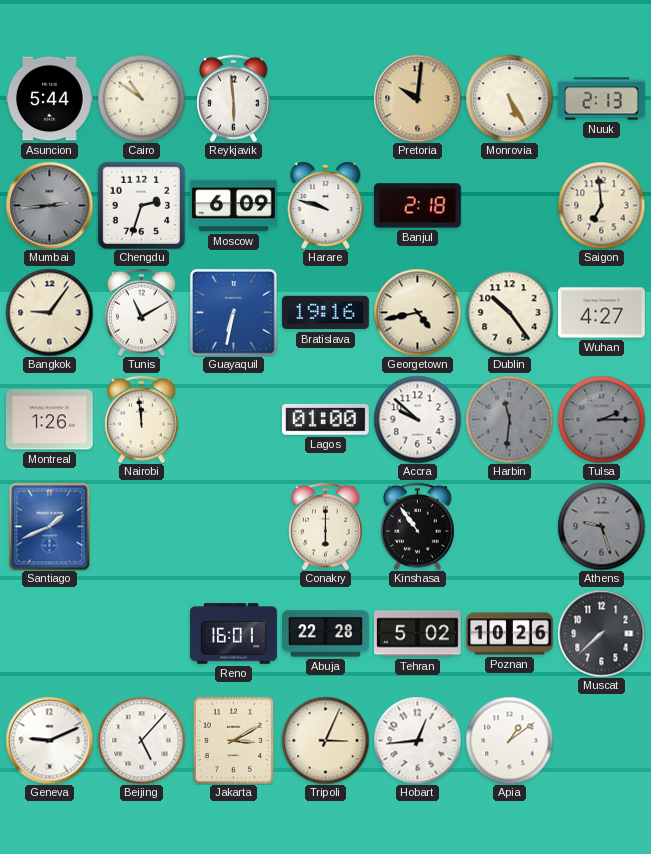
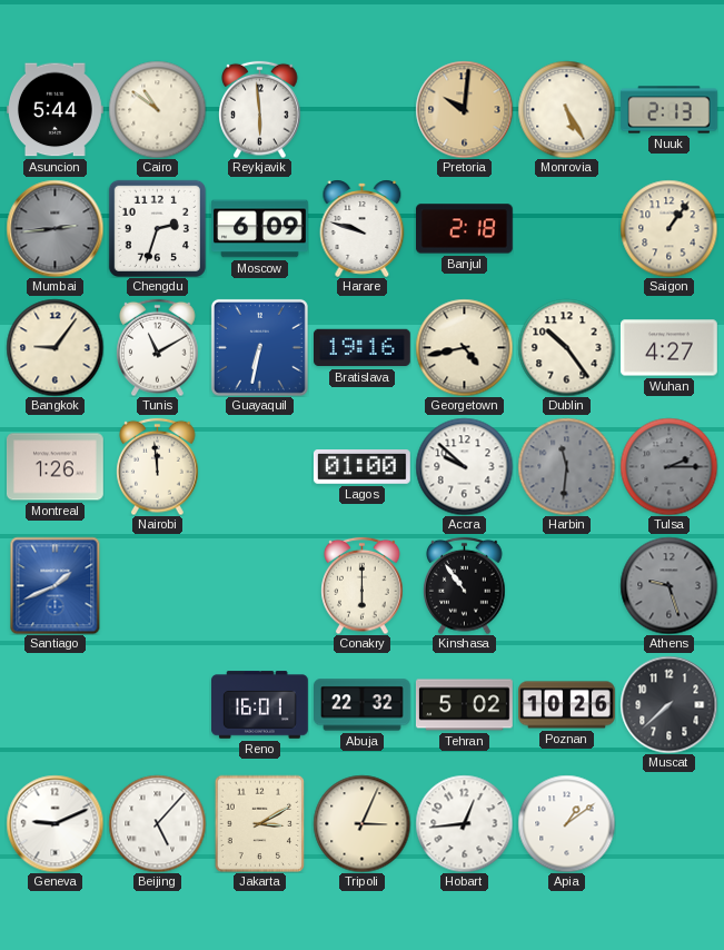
Saigon: 6:59 -> 1:06 (668, 228)
Abuja: 22:28 -> 22:32 (363, 705)
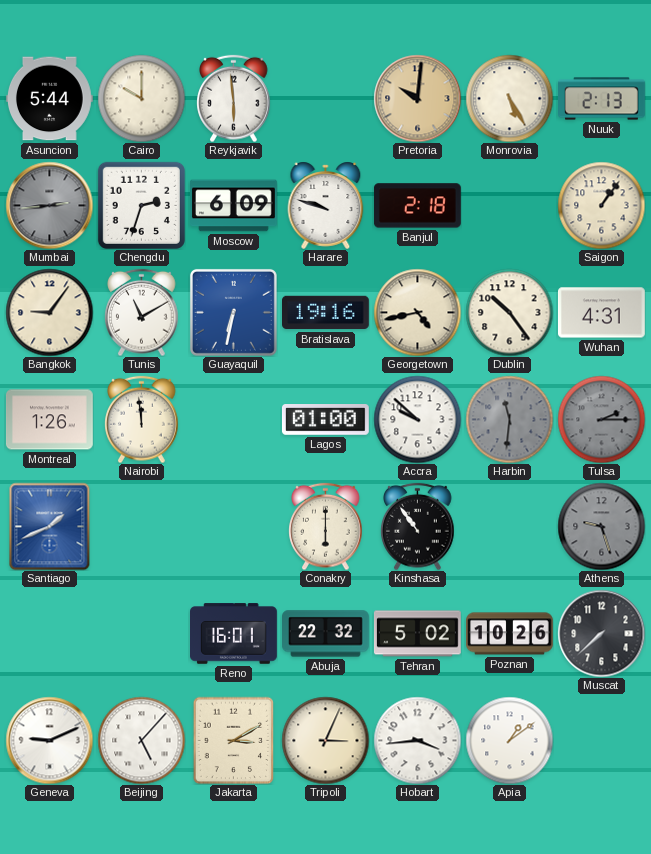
Cairo: 10:51 -> 10:00 (141, 98)
Wuhan: 4:27 -> 4:31 (602, 313)
Hobart: 12:44 -> 3:44 (417, 740)
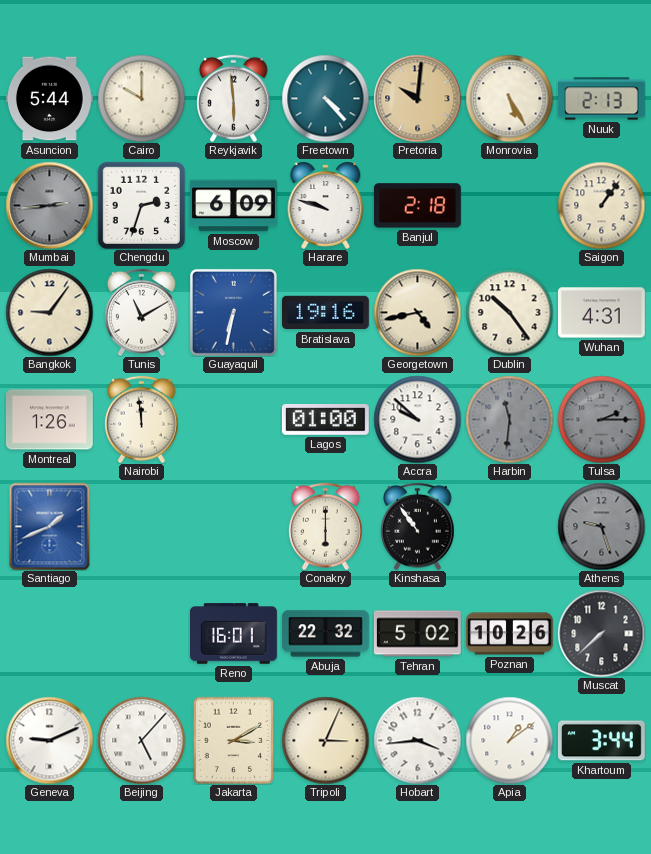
Freetown: none -> 4:23 (325, 98)
Khartoum: none -> 3:44 (601, 741)
